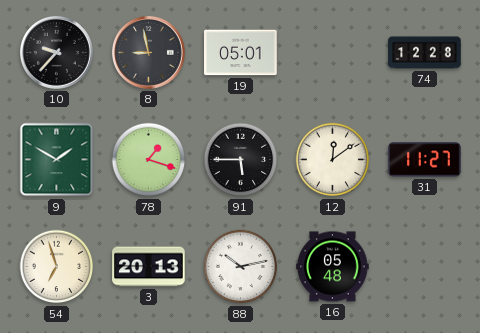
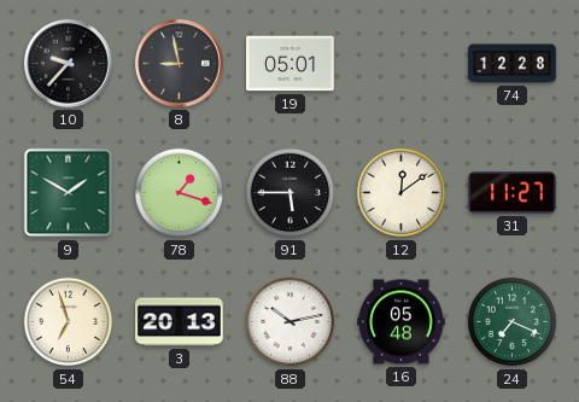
24: none -> 7:19 (513, 322)
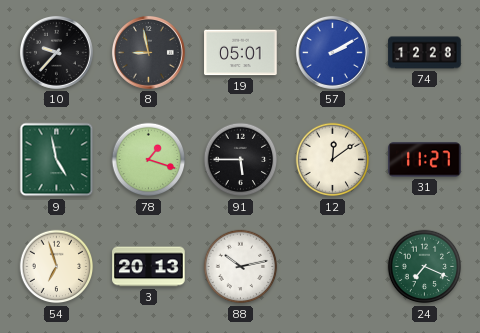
57: none -> 2:10 (332, 52)
9: 1:50 -> 4:58 (57, 160)
16: 05:48 -> none (402, 322)
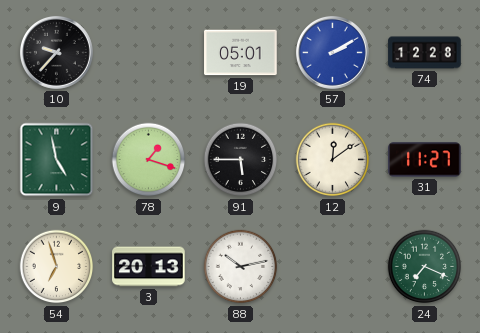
8: 8:58 -> none (148, 52)
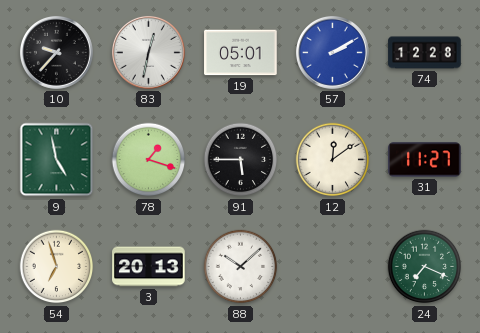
83: none -> 12:32 (148, 52)
88: 10:13 -> 10:08 (241, 267)
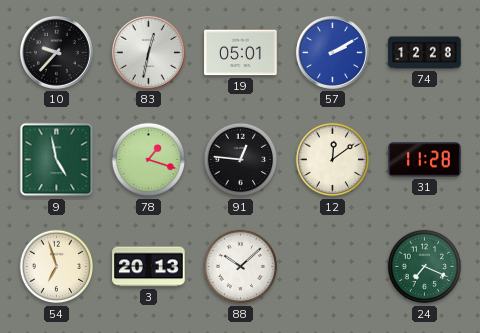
91: 5:45 -> 12:46 (241, 160)
31: 11:27 -> 11:28 (425, 160)
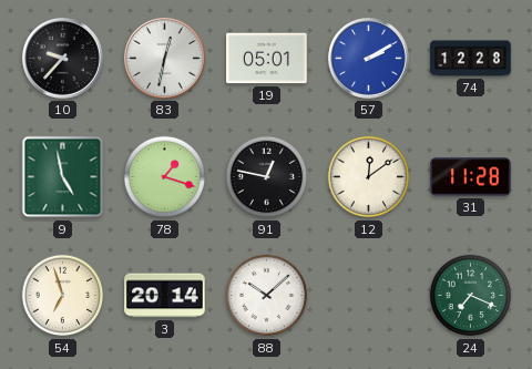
91: 12:46 -> 12:47 (267, 177)
3: 20:13 -> 20:14 (165, 296)
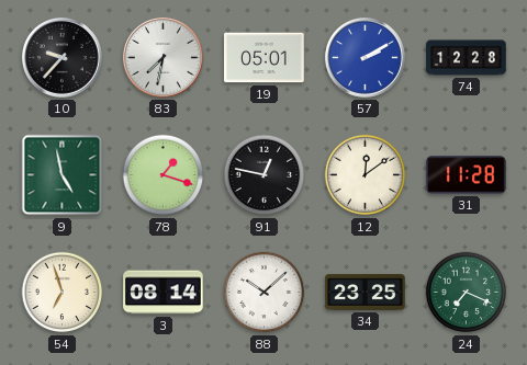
83: 12:32 -> 7:32 (162, 57)
3: 20:14 -> 08:14 (164, 293)
34: none -> 23:25 (366, 293)
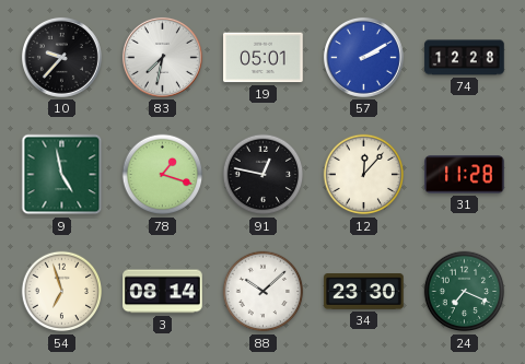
12: 12:09 -> 12:07 (364, 175)
34: 23:25 -> 23:30 (364, 292)
